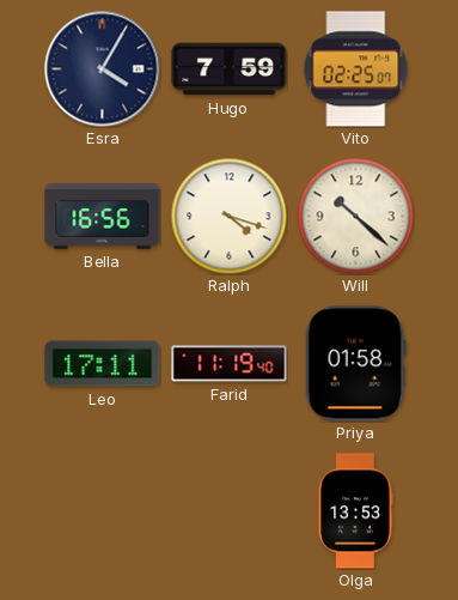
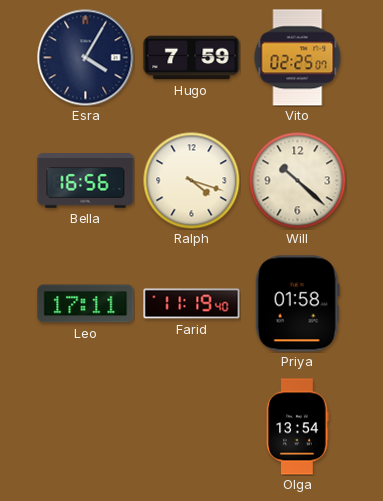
Olga: 13:53 -> 13:54 (297, 427)
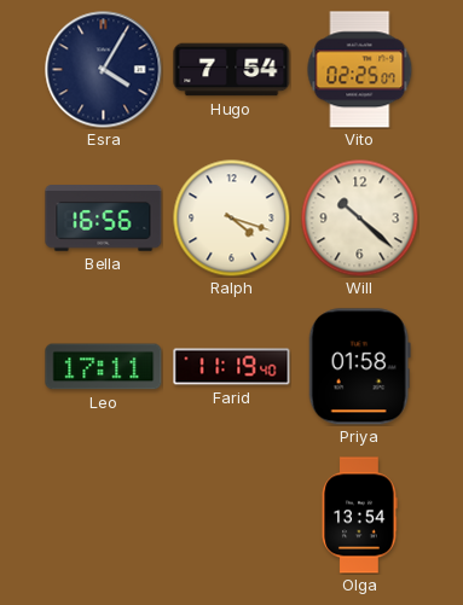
Hugo: 7:59 -> 7:54 (232, 70)
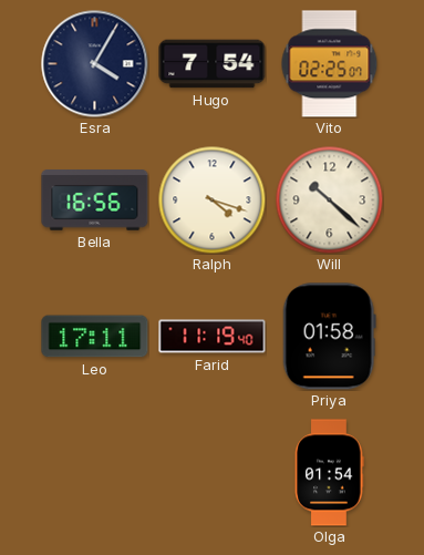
Olga: 13:54 -> 01:54 (329, 473)
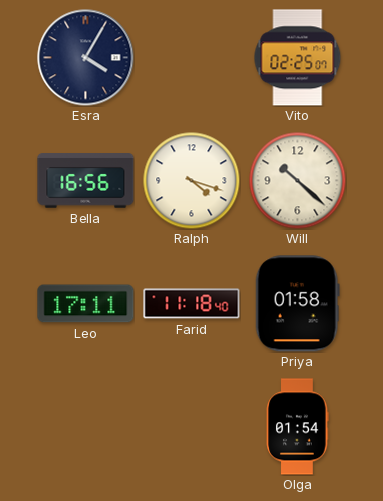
Hugo: 7:54 -> none (213, 64)
Farid: 11:19 -> 11:18 (192, 304)
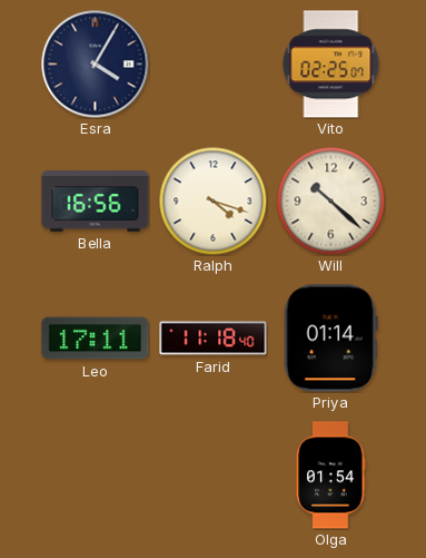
Priya: 01:58 -> 01:14 (330, 339)
